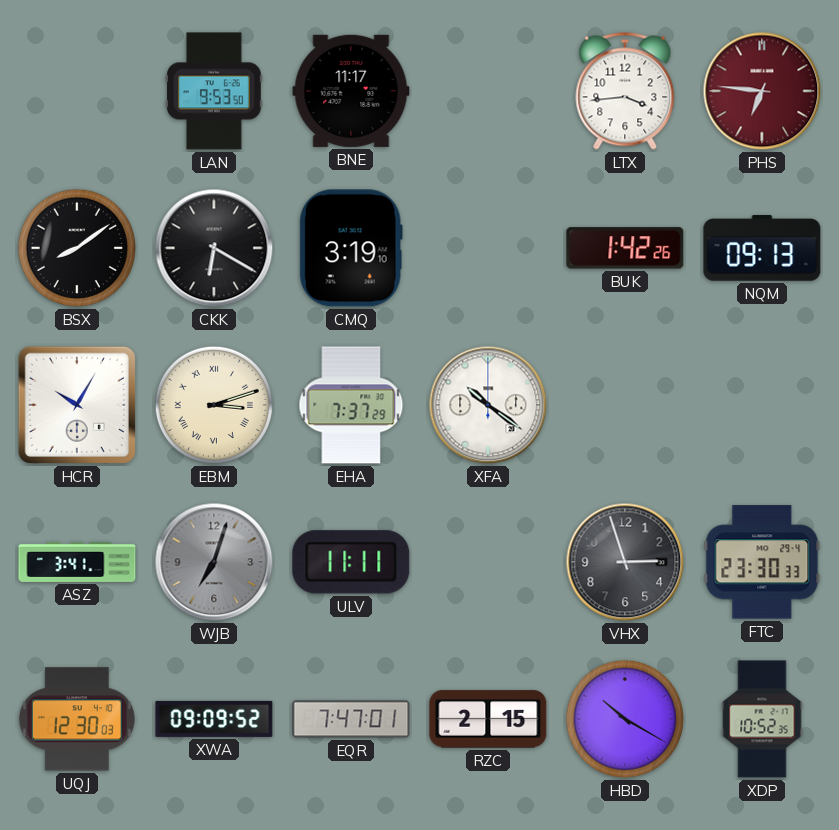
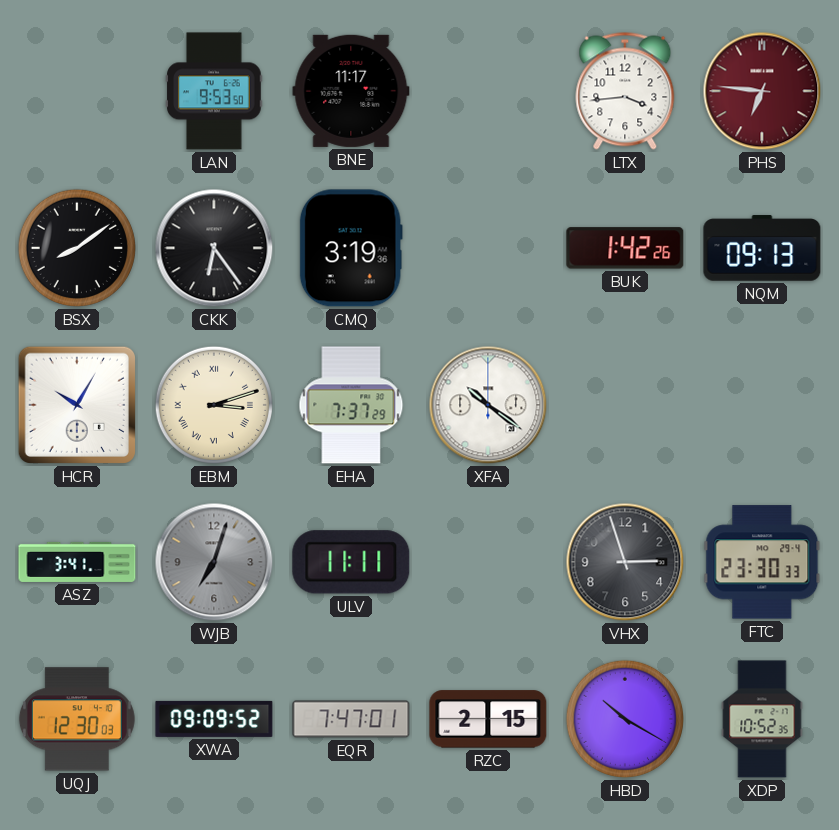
CKK: 6:20 -> 6:24 (214, 248)
CMQ: 3:19:10 -> 3:19:36 (351, 248)
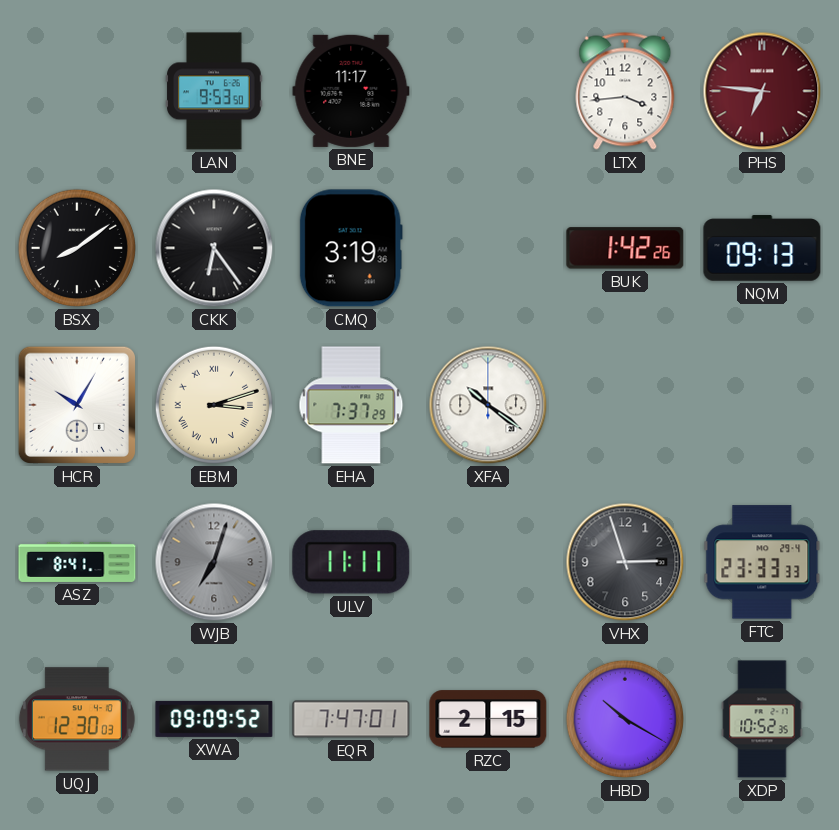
ASZ: 3:41 -> 8:41 (77, 562)
FTC: 23:30 -> 23:33 (762, 562)
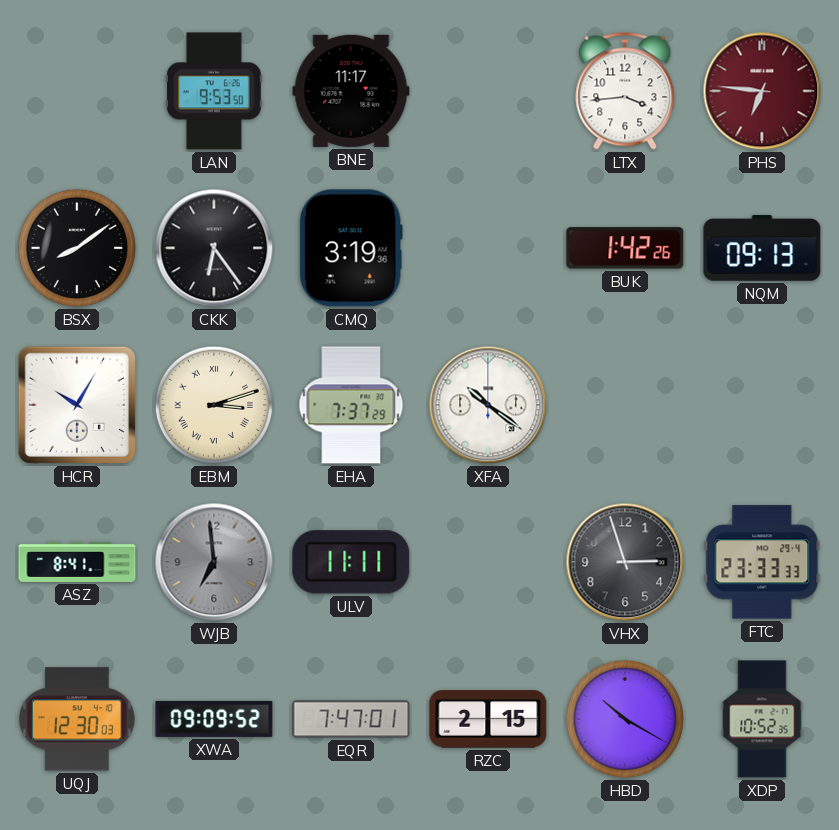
WJB: 7:03 -> 6:59 (214, 562)
